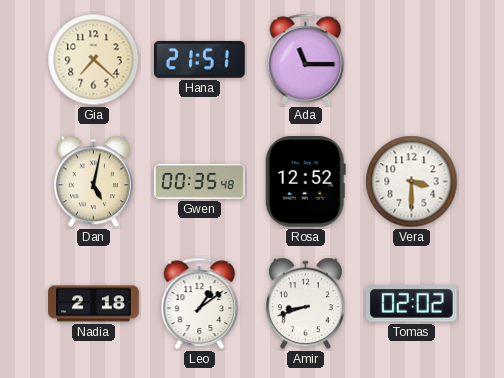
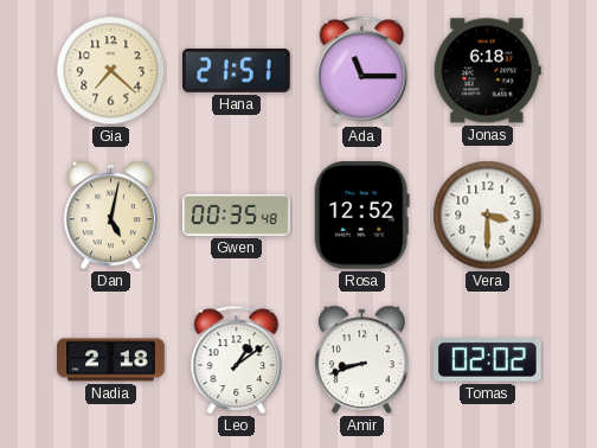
Jonas: none -> 6:18 (487, 71)
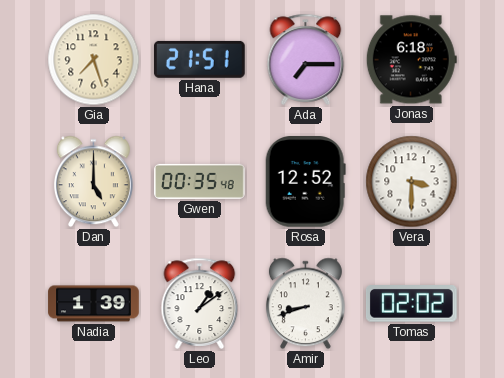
Gia: 7:22 -> 7:27 (94, 60)
Ada: 11:15 -> 7:15 (306, 59)
Dan: 5:02 -> 5:00 (93, 182)
Nadia: 2:18 -> 1:39 (94, 304)
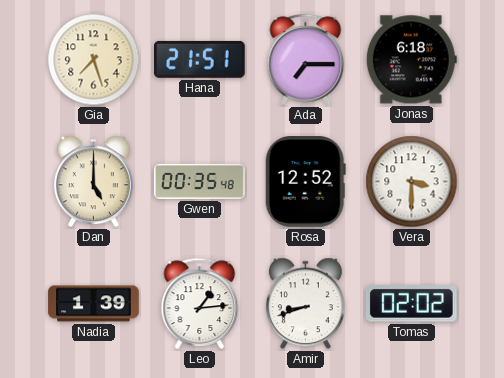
Leo: 1:09 -> 1:14 (200, 303)
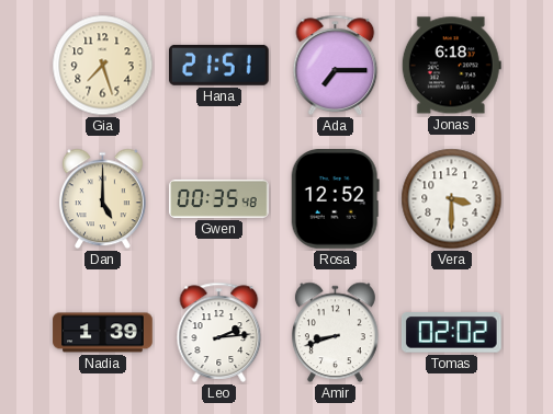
Leo: 1:14 -> 2:14 (219, 332)
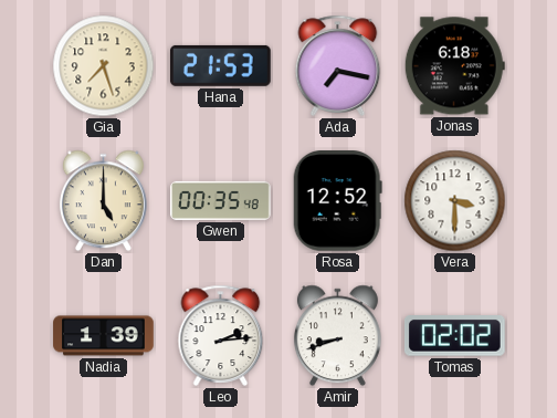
Hana: 21:51 -> 21:53 (221, 65)
Ada: 7:15 -> 7:17 (338, 65)
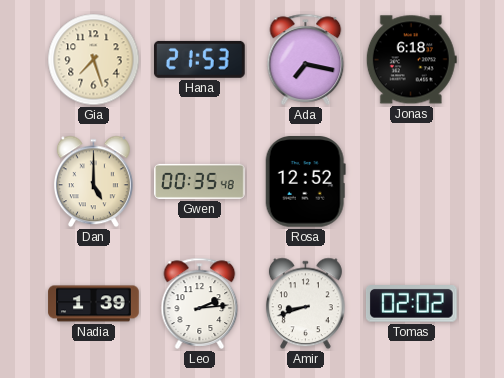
Vera: 3:30 -> none (455, 201)
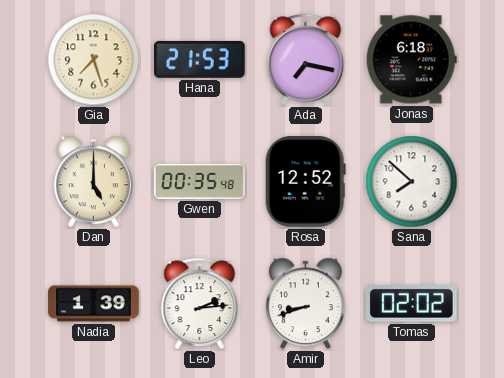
Sana: none -> 7:52 (412, 182)
